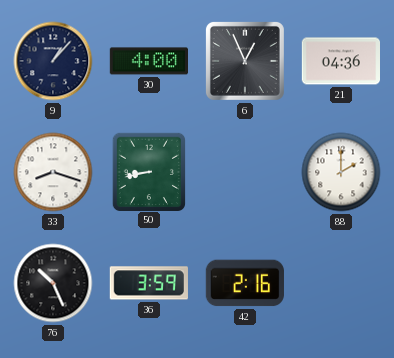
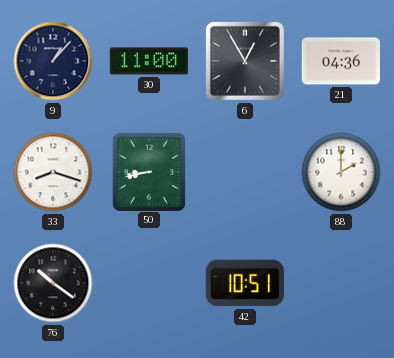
30: 4:00 -> 11:00 (148, 61)
6: 12:56 -> 12:55 (245, 61)
76: 10:26 -> 10:21 (53, 283)
36: 3:59 -> none (149, 283)
42: 2:16 -> 10:51 (245, 283)
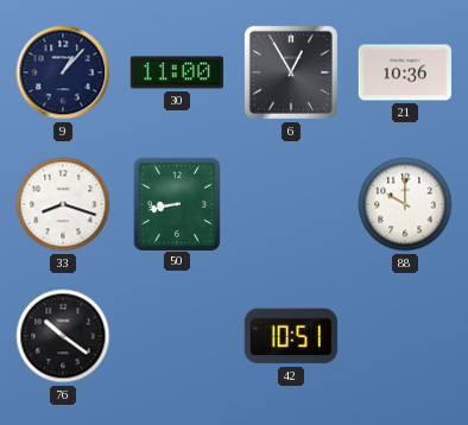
21: 04:36 -> 10:36 (404, 72)
88: 2:00 -> 10:00 (405, 204)
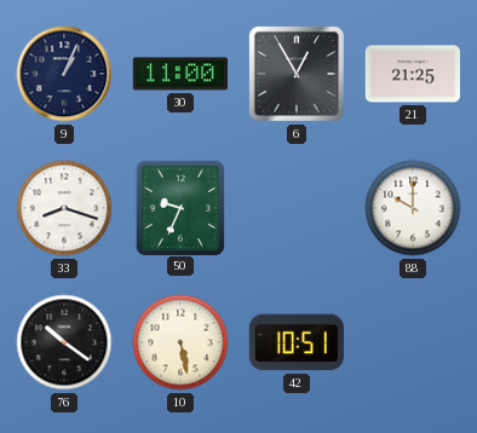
9: 1:07 -> 1:04 (64, 74)
21: 10:36 -> 21:25 (412, 74)
50: 8:43 -> 9:34 (179, 207)
10: none -> 5:28 (180, 342)
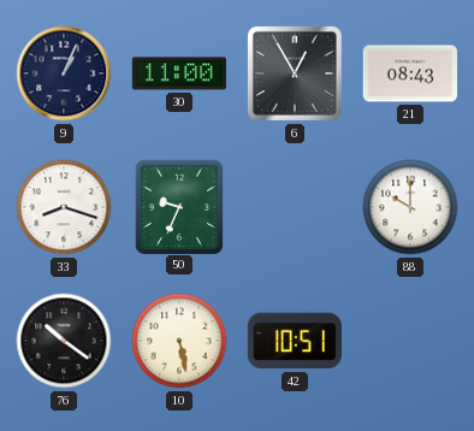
21: 21:25 -> 08:43 (409, 73)
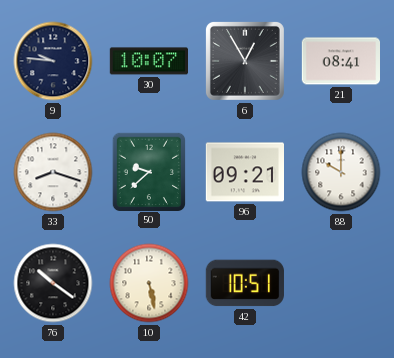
9: 1:04 -> 9:46 (53, 61)
30: 11:00 -> 10:07 (148, 61)
21: 08:43 -> 08:41 (340, 61)
50: 9:34 -> 9:38 (148, 171)
96: none -> 09:21 (244, 172)
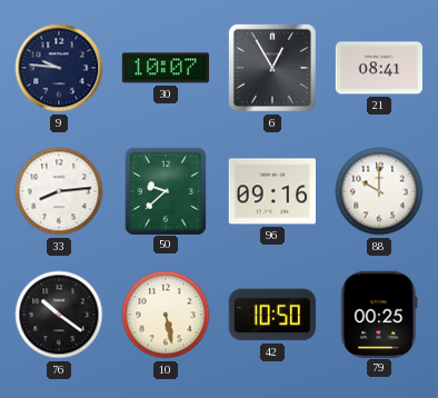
33: 8:18 -> 8:14 (59, 191)
96: 09:21 -> 09:16 (271, 191)
42: 10:51 -> 10:50 (272, 315)
79: none -> 00:25 (379, 314)
